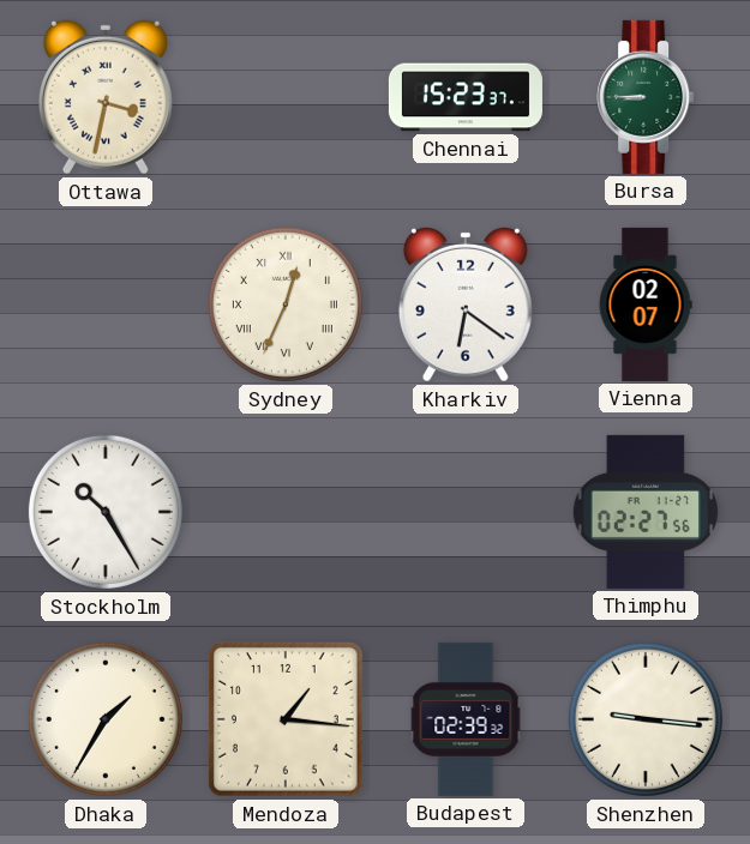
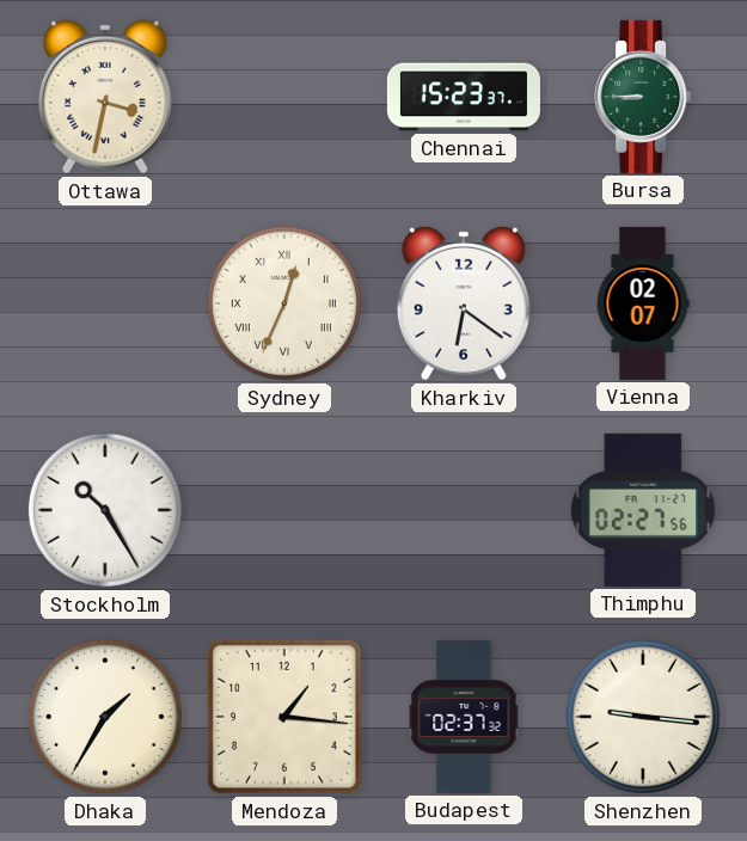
Budapest: 02:39 -> 02:37 (464, 717)
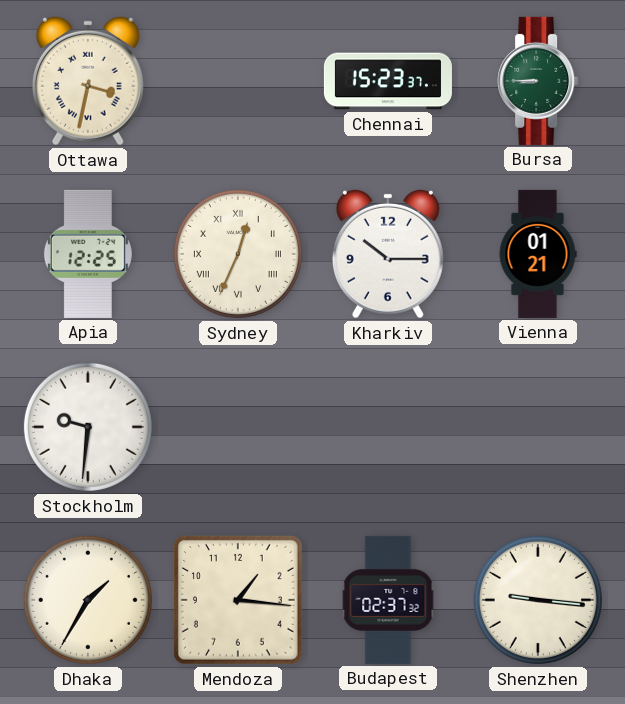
Apia: none -> 12:25 (88, 254)
Kharkiv: 6:21 -> 10:15 (388, 254)
Vienna: 02:07 -> 01:21 (538, 254)
Stockholm: 10:25 -> 9:31 (88, 427)
Thimphu: 02:27 -> none (643, 510)
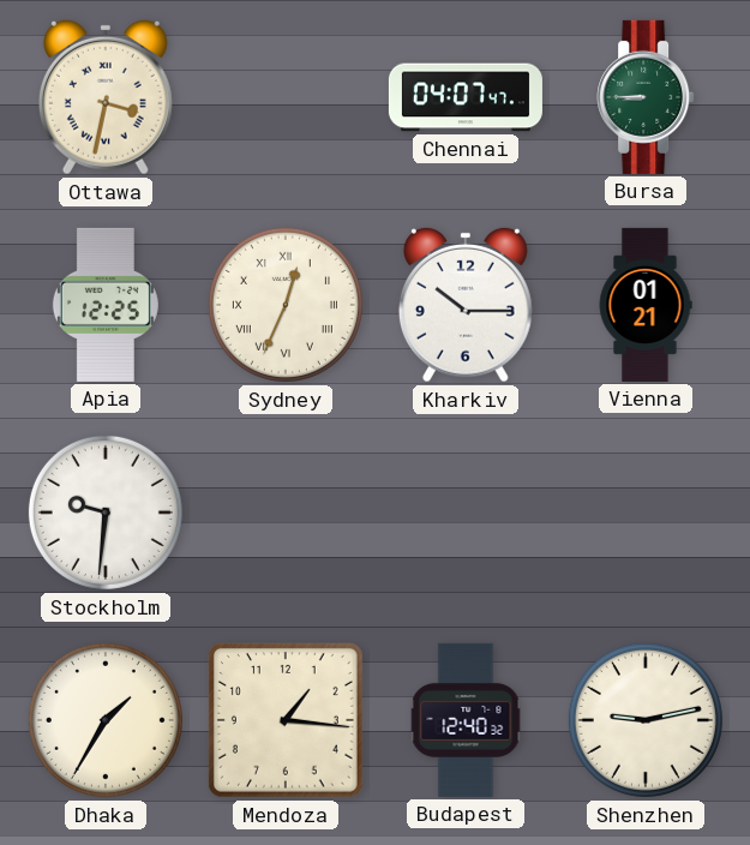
Chennai: 15:23 -> 04:07 (466, 97)
Budapest: 02:37 -> 12:40 (466, 720)
Shenzhen: 9:16 -> 9:13 (646, 720)
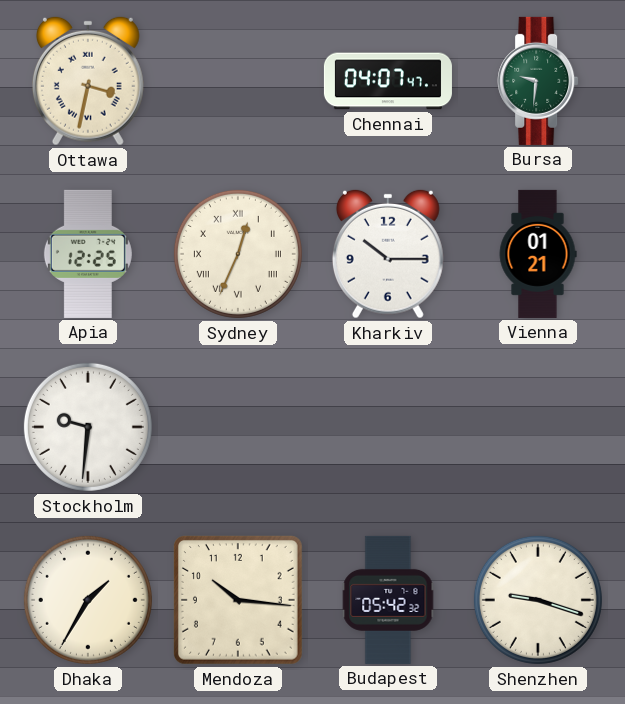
Bursa: 8:45 -> 9:31 (538, 81)
Mendoza: 1:16 -> 10:16 (238, 600)
Budapest: 12:40 -> 05:42 (388, 600)
Shenzhen: 9:13 -> 9:18 (538, 600)
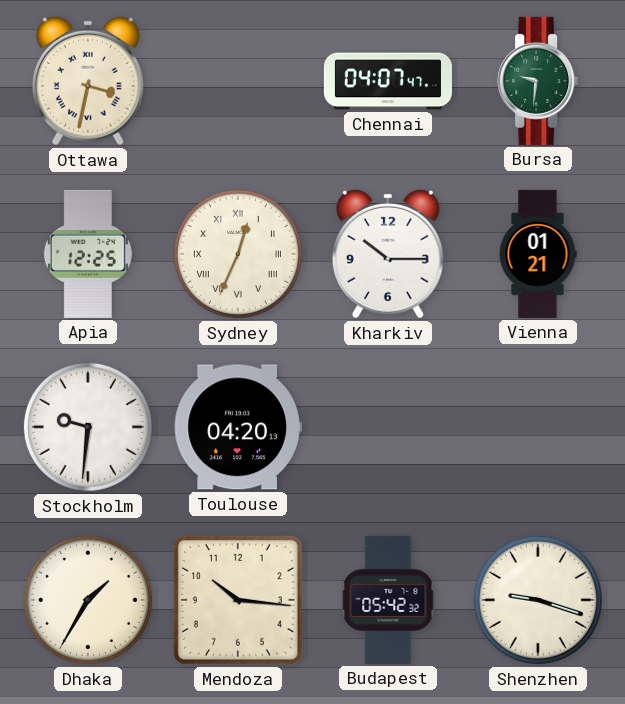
Toulouse: none -> 04:20 (238, 427)
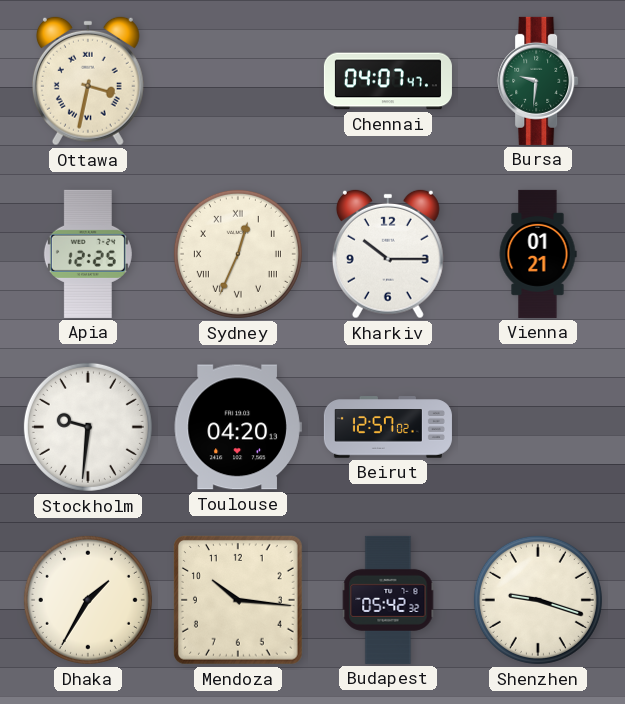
Beirut: none -> 12:57 (388, 427)
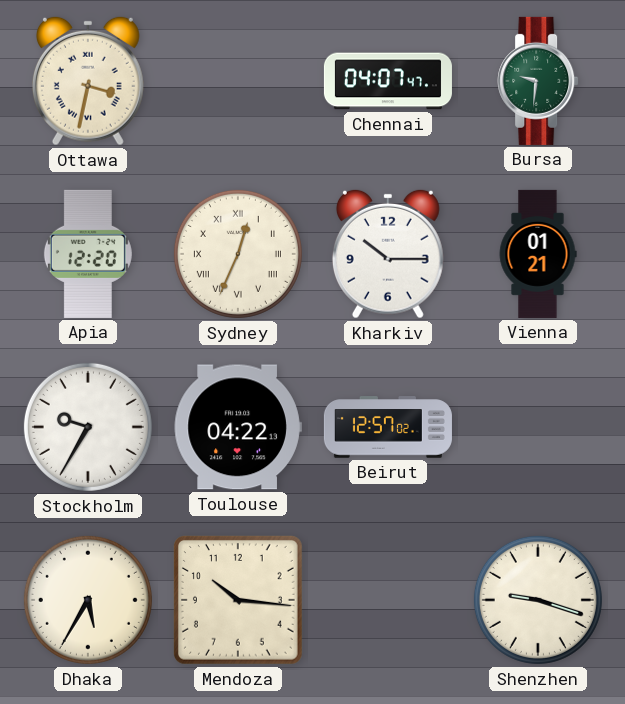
Apia: 12:25 -> 12:20 (88, 254)
Stockholm: 9:31 -> 9:35 (88, 427)
Toulouse: 04:20 -> 04:22 (238, 427)
Dhaka: 1:35 -> 5:35 (88, 600)
Budapest: 05:42 -> none (388, 600)
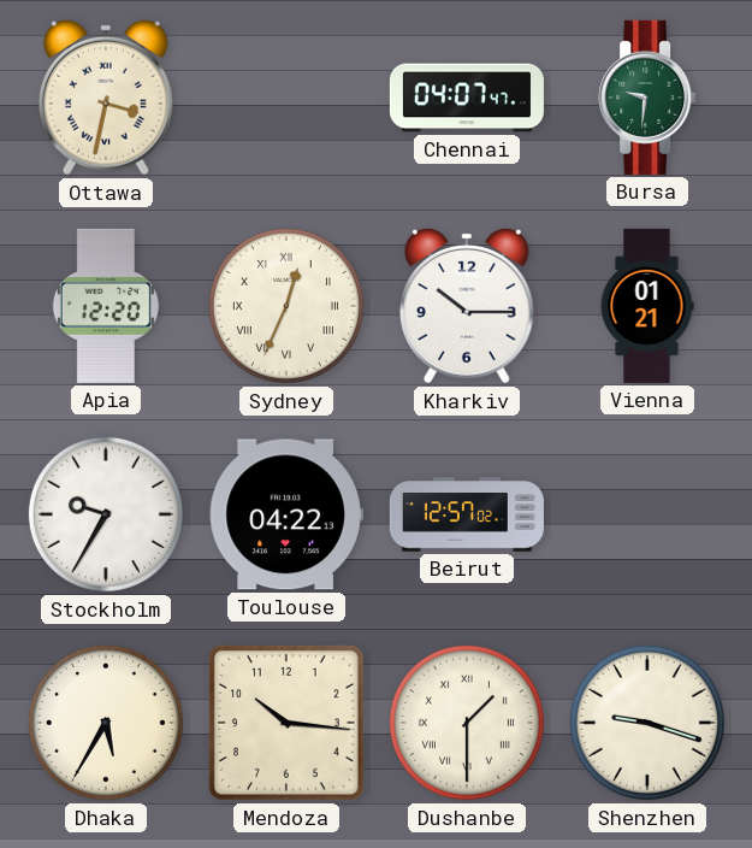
Dushanbe: none -> 1:30 (467, 723)
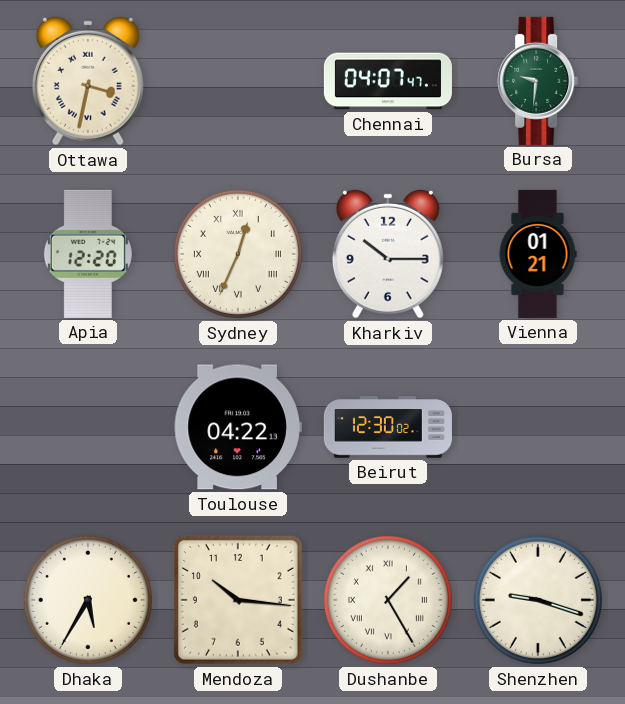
Stockholm: 9:35 -> none (106, 514)
Beirut: 12:57 -> 12:30 (388, 427)
Dushanbe: 1:30 -> 1:25 (388, 600)
